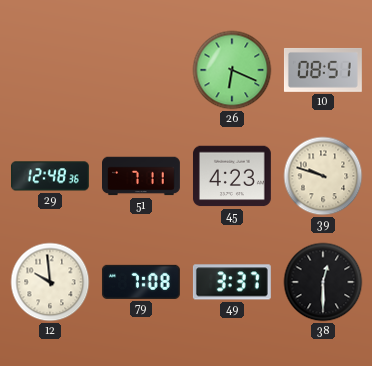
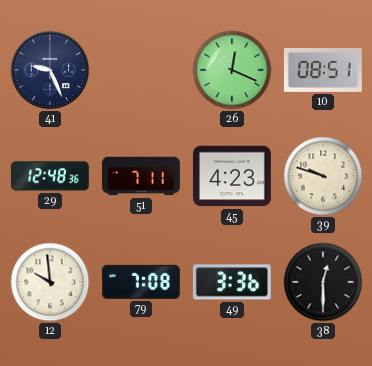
41: none -> 9:26 (50, 70)
26: 6:19 -> 12:19 (232, 70)
49: 3:37 -> 3:36 (232, 282)
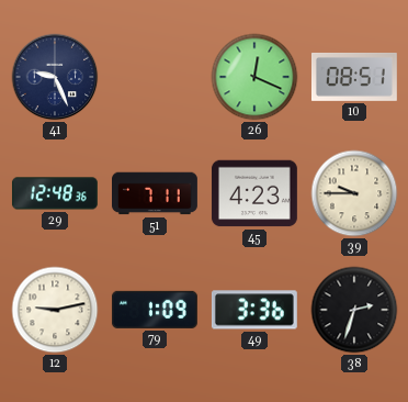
39: 9:48 -> 9:45 (354, 193)
12: 9:59 -> 9:13 (55, 310)
79: 7:08 -> 1:09 (155, 310)
38: 12:30 -> 2:33 (354, 310)
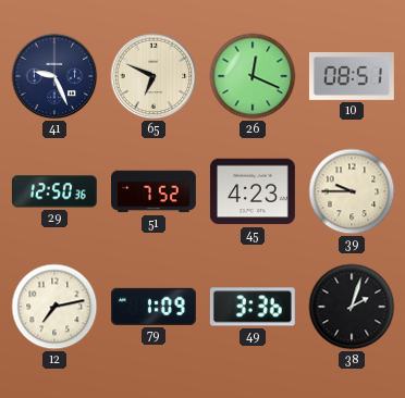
65: none -> 6:49 (154, 76)
29: 12:48 -> 12:50 (54, 191)
51: 7:11 -> 7:52 (155, 191)
12: 9:13 -> 7:13 (54, 307)
38: 2:33 -> 2:03 (352, 307)
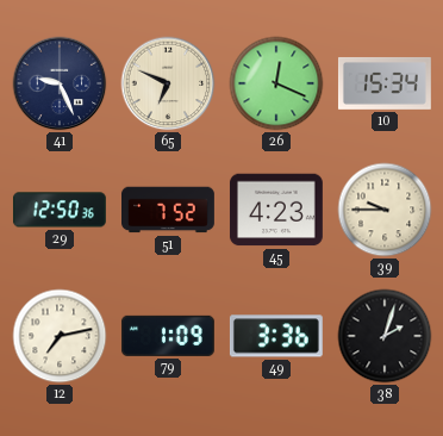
10: 08:51 -> 15:34 (385, 83)
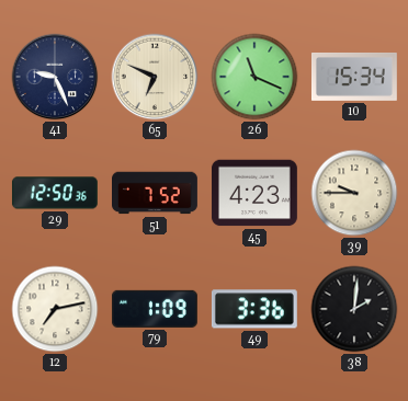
26: 12:19 -> 11:19 (254, 77)
38: 2:03 -> 2:01 (354, 309)
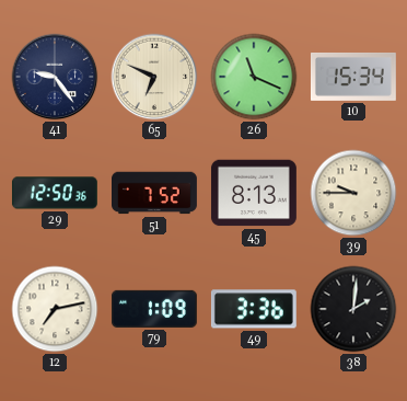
41: 9:26 -> 9:24 (55, 77)
45: 4:23 -> 8:13 (254, 193)
